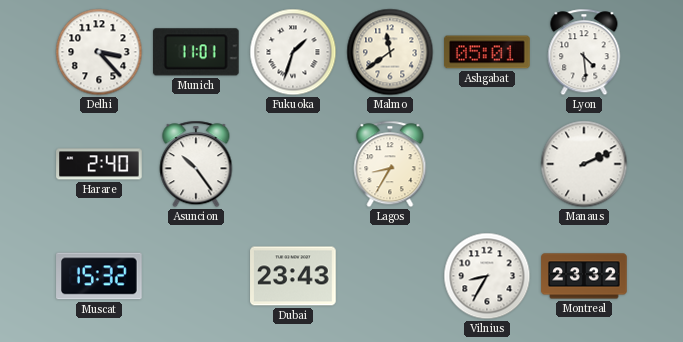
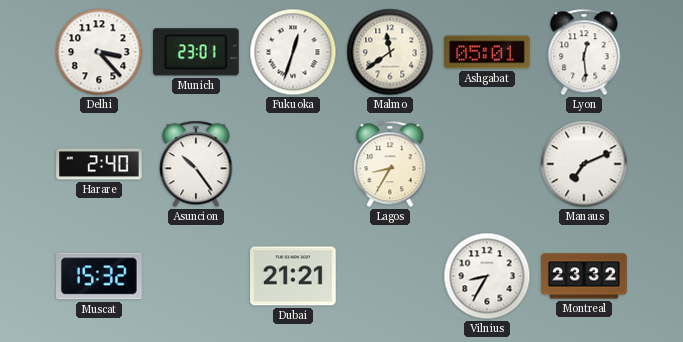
Munich: 11:01 -> 23:01 (196, 52)
Fukuoka: 1:33 -> 12:33 (293, 52)
Lyon: 4:29 -> 12:29 (584, 52)
Manaus: 2:11 -> 7:11 (584, 164)
Dubai: 23:43 -> 21:21 (293, 276)
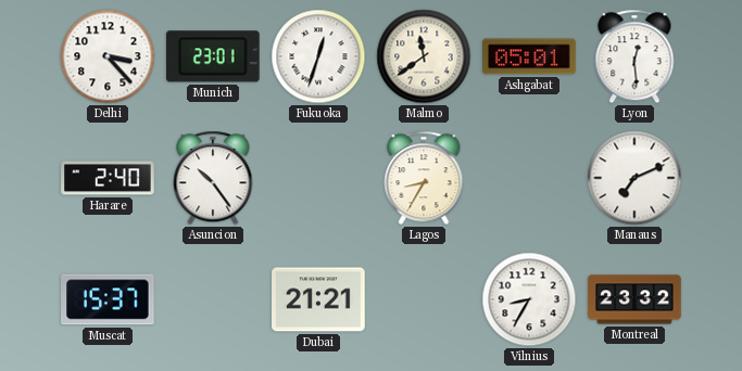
Muscat: 15:32 -> 15:37 (108, 299)
